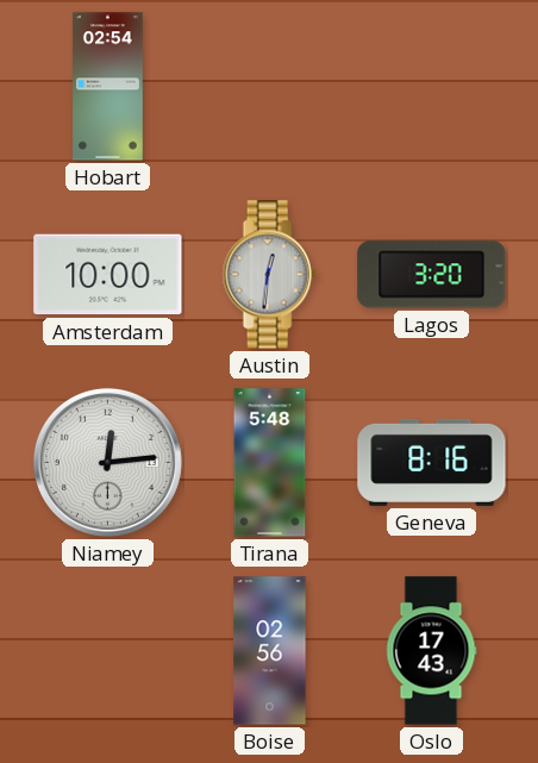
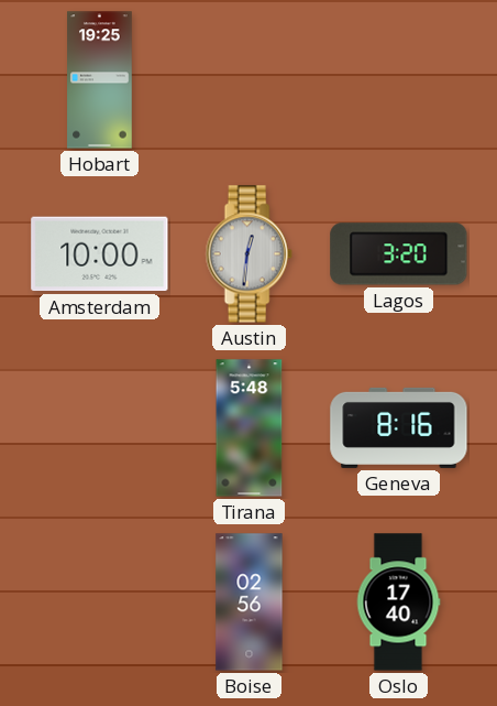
Hobart: 02:54 -> 19:25 (100, 80)
Niamey: 12:14 -> none (107, 462)
Oslo: 17:43 -> 17:40 (398, 602)
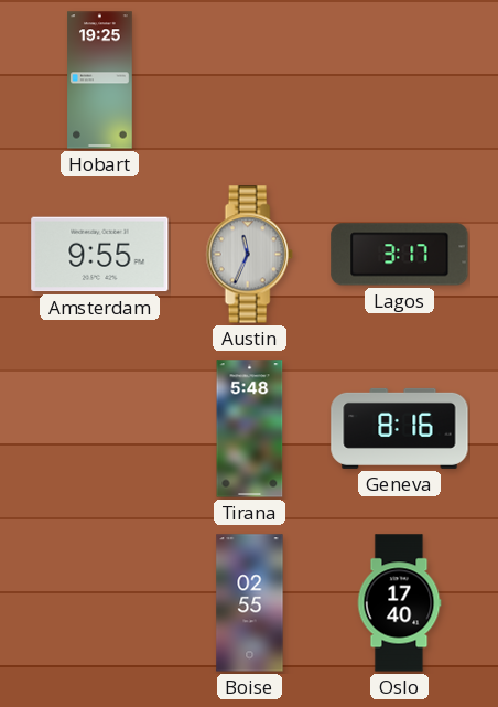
Amsterdam: 10:00 -> 9:55 (100, 255)
Austin: 12:31 -> 11:34 (249, 255)
Lagos: 3:20 -> 3:17 (400, 255)
Boise: 02:56 -> 02:55 (250, 603)
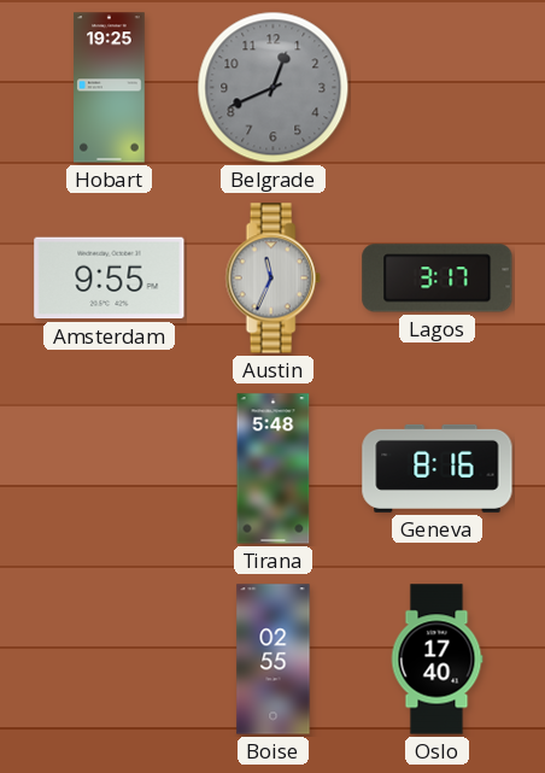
Belgrade: none -> 12:41 (274, 88)
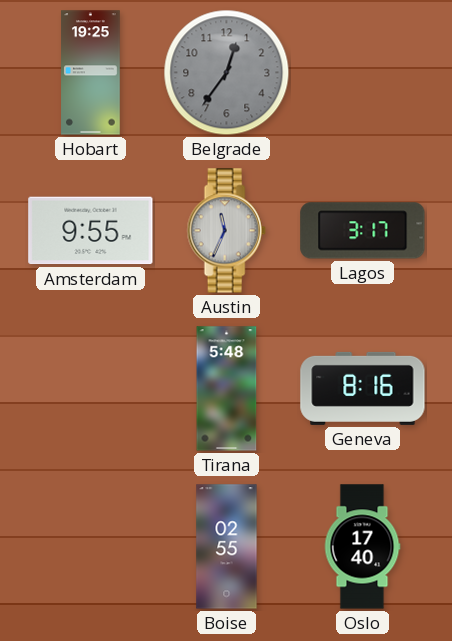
Belgrade: 12:41 -> 12:36 (227, 73)
